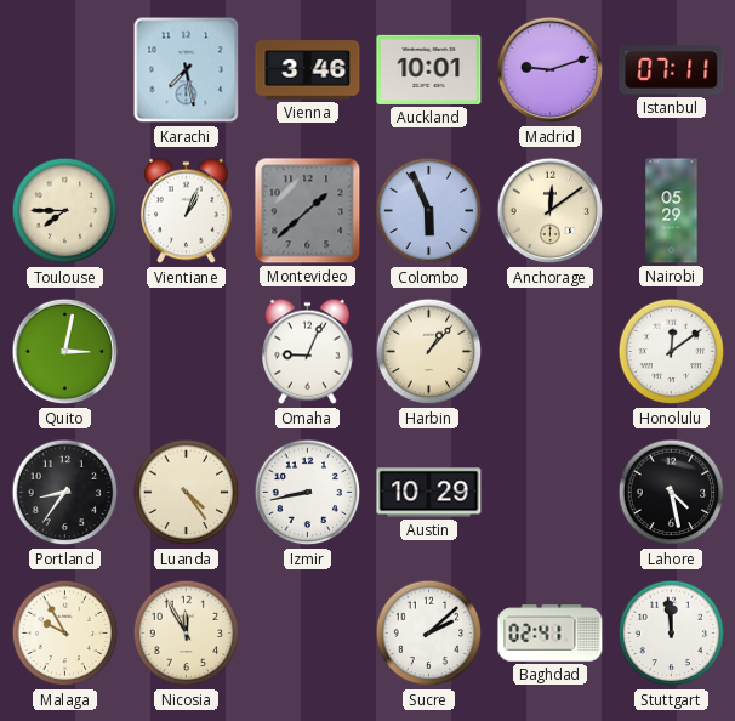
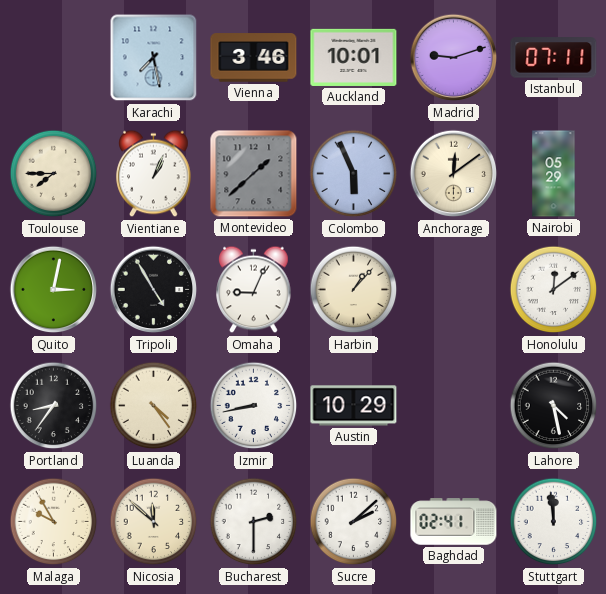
Tripoli: none -> 4:55 (154, 290)
Nicosia: 11:55 -> 11:52 (154, 522)
Bucharest: none -> 2:30 (254, 522)
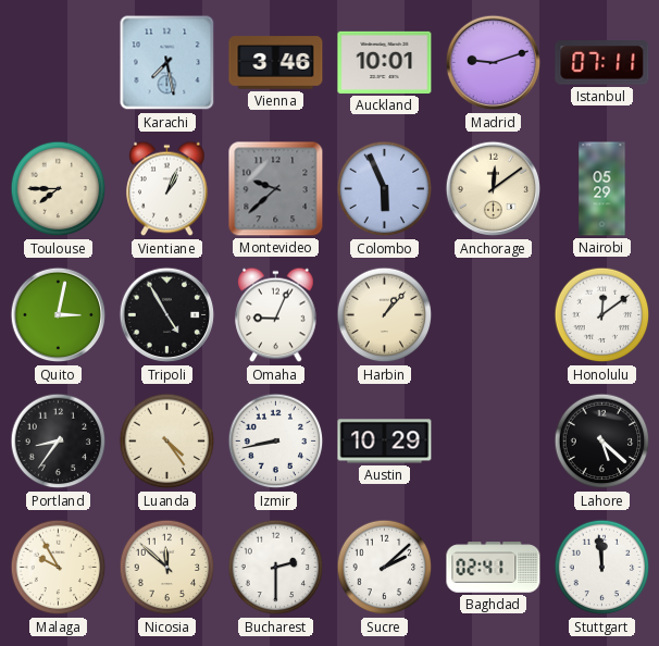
Montevideo: 1:38 -> 9:38 (276, 189)
Lahore: 4:28 -> 5:22 (602, 442)
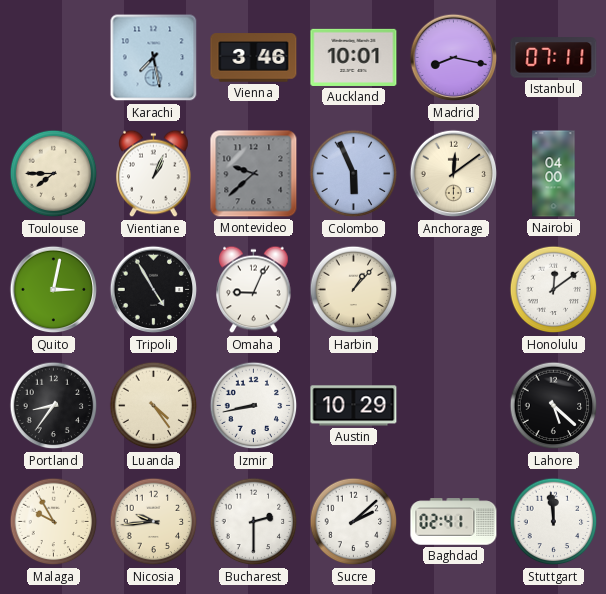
Madrid: 9:12 -> 8:17 (454, 58)
Nairobi: 05:29 -> 04:00 (554, 174)
Nicosia: 11:52 -> 9:44 (154, 522)
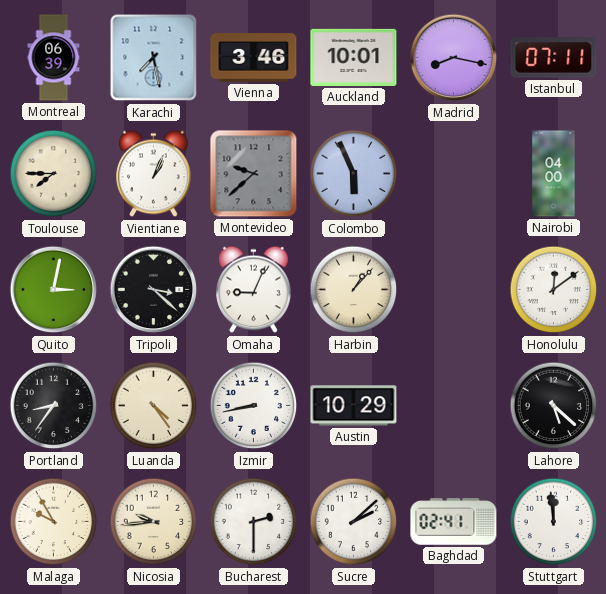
Montreal: none -> 06:39 (54, 58)
Anchorage: 12:09 -> none (454, 174)
Tripoli: 4:55 -> 3:22 (154, 290)
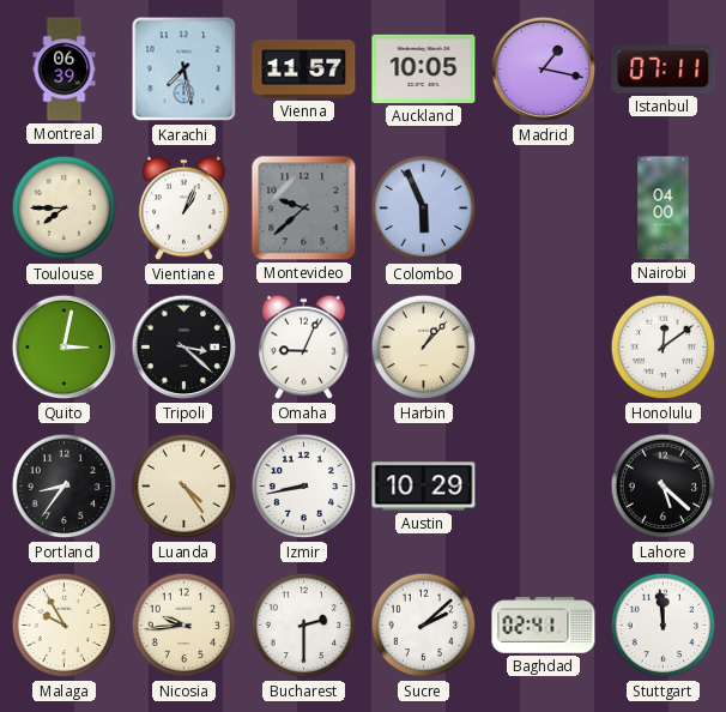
Vienna: 3:46 -> 11:57 (304, 70)
Auckland: 10:01 -> 10:05 (424, 68)
Madrid: 8:17 -> 1:17 (544, 70)
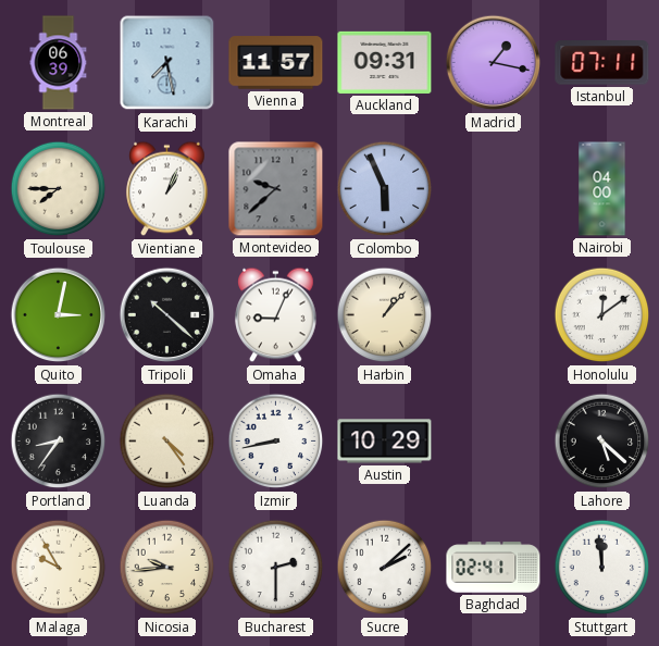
Auckland: 10:05 -> 09:31 (385, 62)
Tripoli: 3:22 -> 10:22 (167, 315)
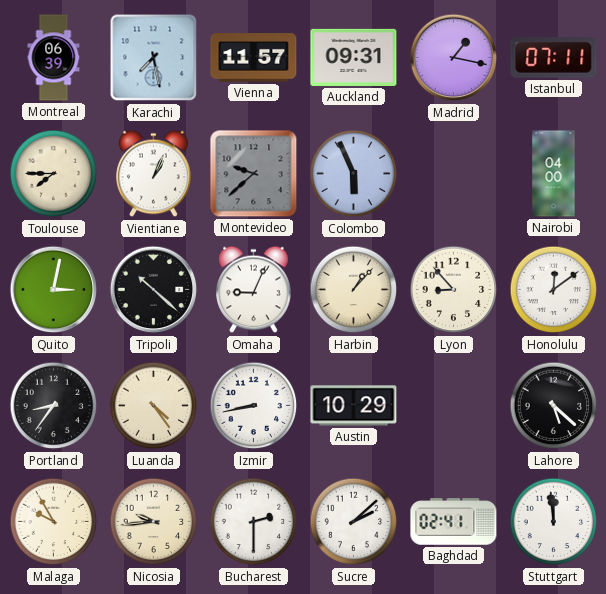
Lyon: none -> 8:53 (454, 290)
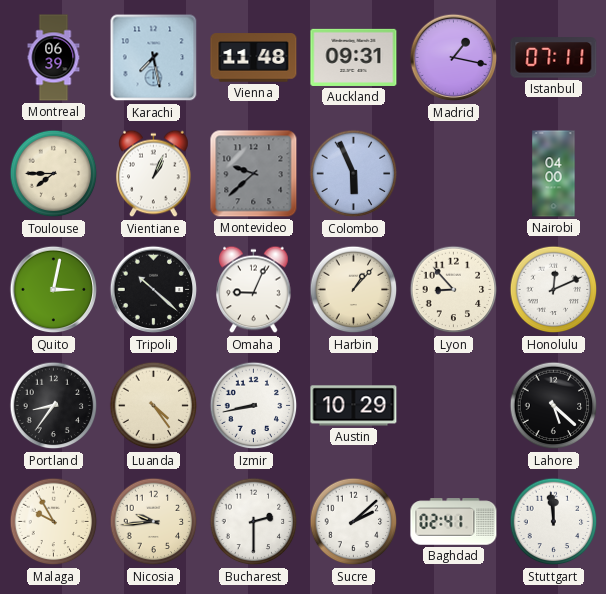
Vienna: 11:57 -> 11:48 (254, 58)
Honolulu: 12:09 -> 12:11 (554, 290)
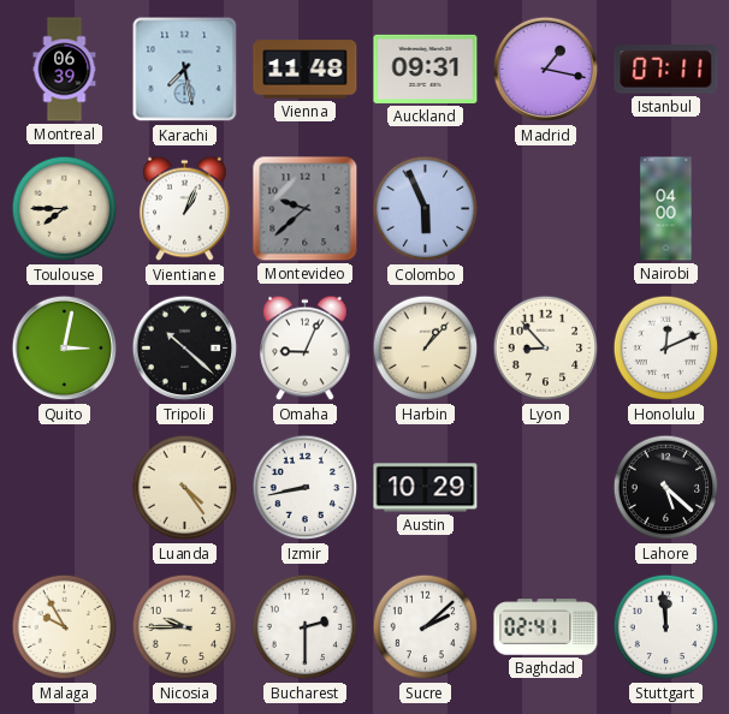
Portland: 8:36 -> none (54, 406)
Nicosia: 9:44 -> 9:45 (185, 627)
